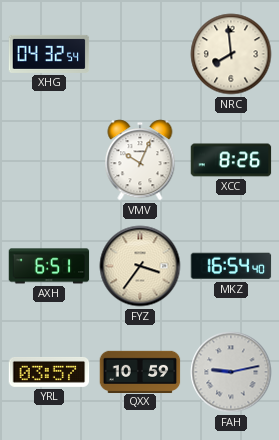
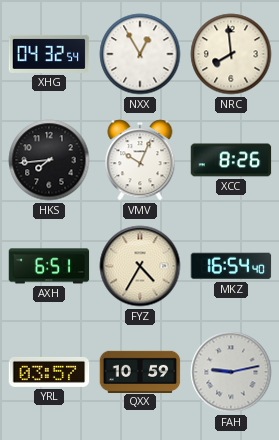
NXX: none -> 12:55 (140, 54)
HKS: none -> 7:44 (49, 160)
FYZ: 3:36 -> 4:35 (140, 266)
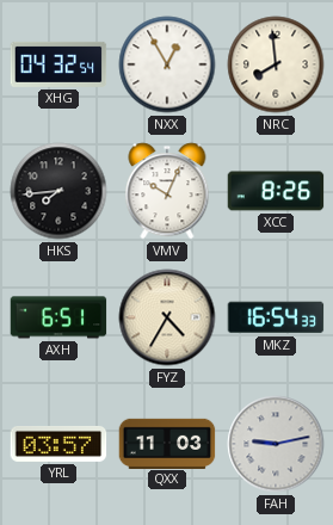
MKZ: 16:54:40 -> 16:54:33 (276, 317)
QXX: 10:59 -> 11:03 (167, 443)
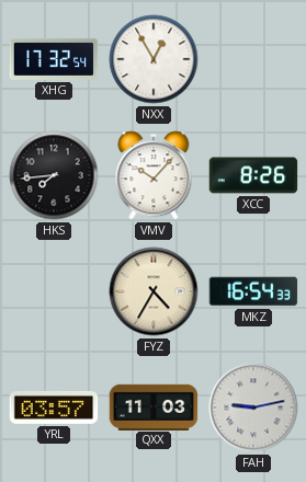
XHG: 04:32 -> 17:32 (54, 59)
NRC: 7:59 -> none (276, 64)
VMV: 10:04 -> 10:07 (154, 175)
AXH: 6:51 -> none (58, 317)
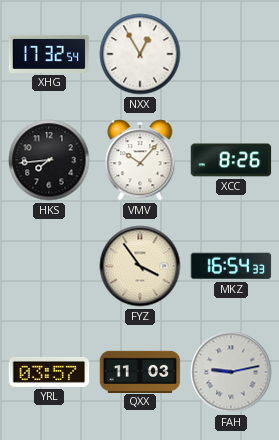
FYZ: 4:35 -> 3:54 (140, 266)
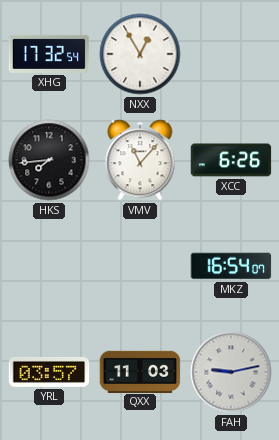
VMV: 10:07 -> 11:07 (140, 160)
XCC: 8:26 -> 6:26 (231, 160)
FYZ: 3:54 -> none (140, 266)
MKZ: 16:54:33 -> 16:54:07 (231, 266)
